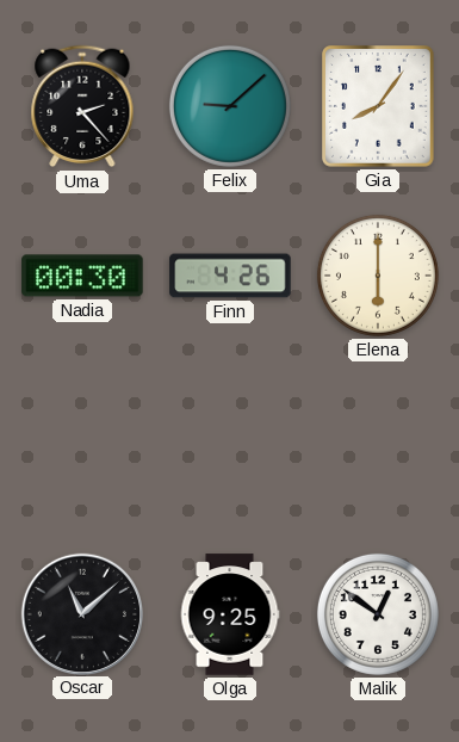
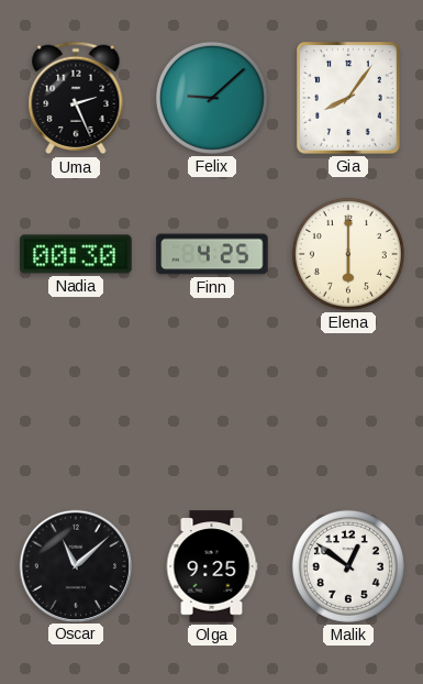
Uma: 2:23 -> 2:26 (76, 98)
Finn: 4:26 -> 4:25 (212, 254)
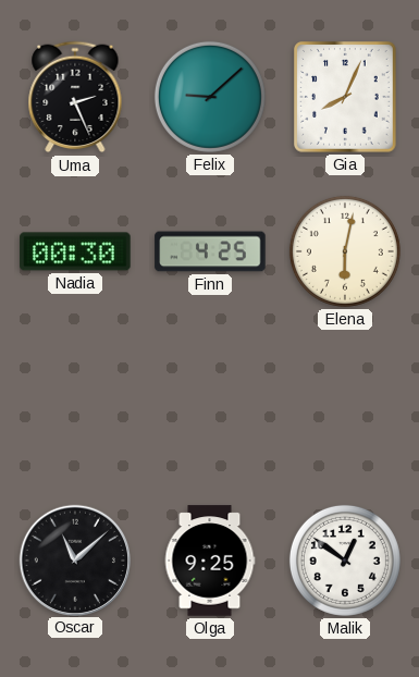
Gia: 8:06 -> 8:04 (346, 98)
Elena: 6:00 -> 6:02 (345, 251)
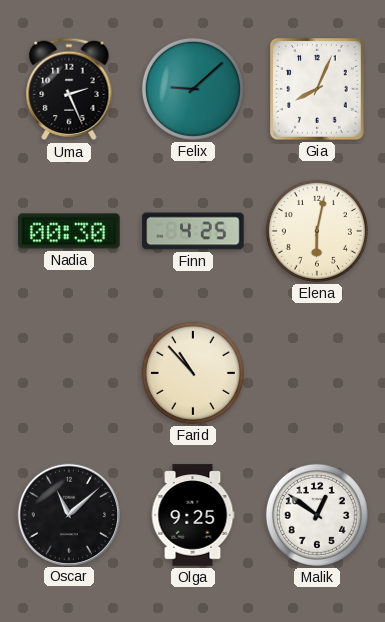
Farid: none -> 10:53 (193, 373)
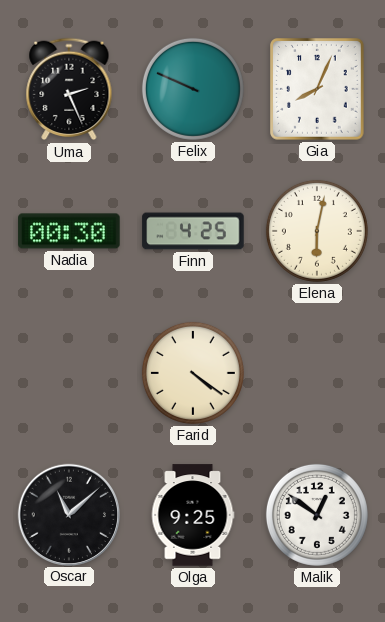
Felix: 9:08 -> 9:49 (193, 89)
Farid: 10:53 -> 4:21 (193, 373)
